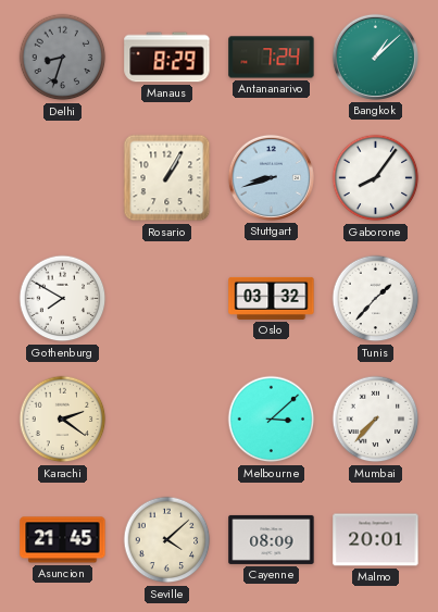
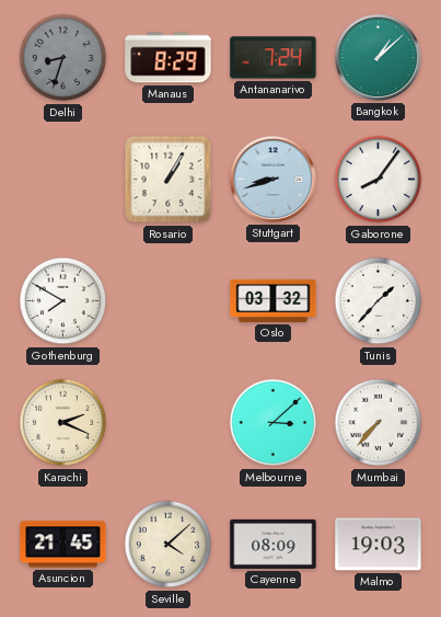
Karachi: 2:21 -> 2:19 (63, 423)
Malmo: 20:01 -> 19:03 (379, 545)
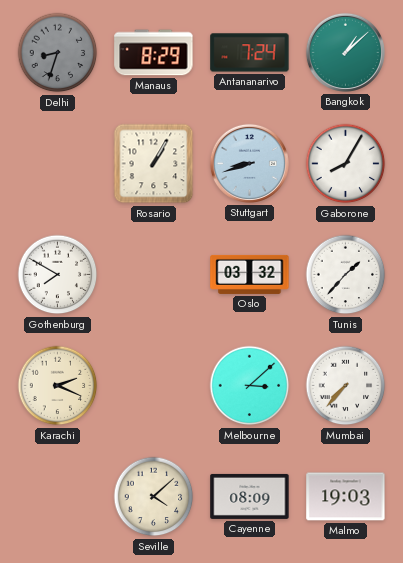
Gaborone: 8:06 -> 8:05 (346, 164)
Asuncion: 21:45 -> none (63, 545)
